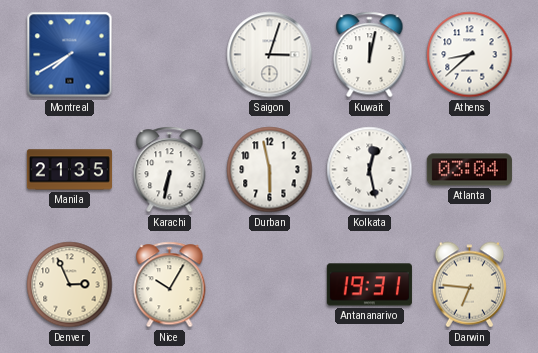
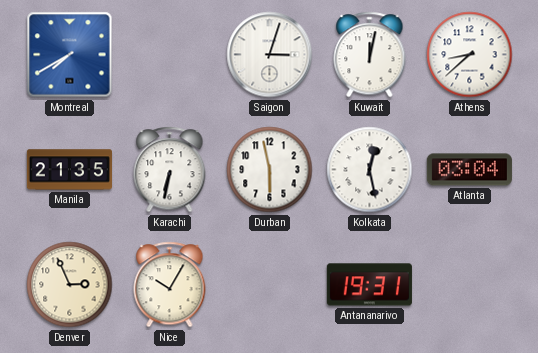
Darwin: 6:46 -> none (470, 285)
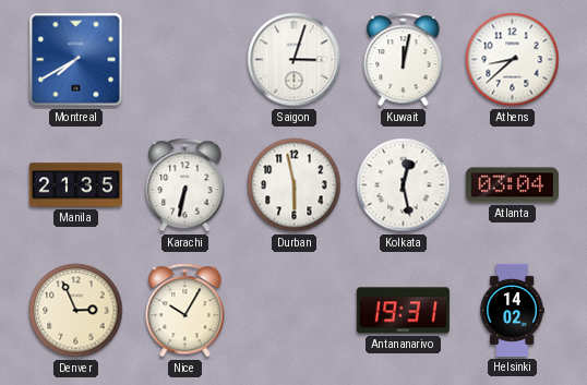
Helsinki: none -> 14:02 (512, 310)
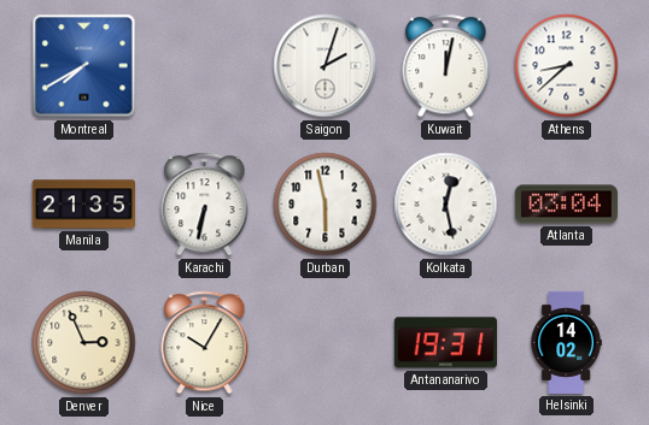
Saigon: 3:03 -> 2:03 (326, 66)
